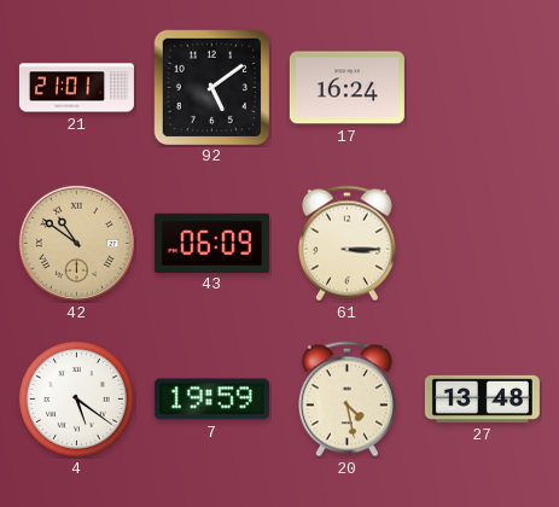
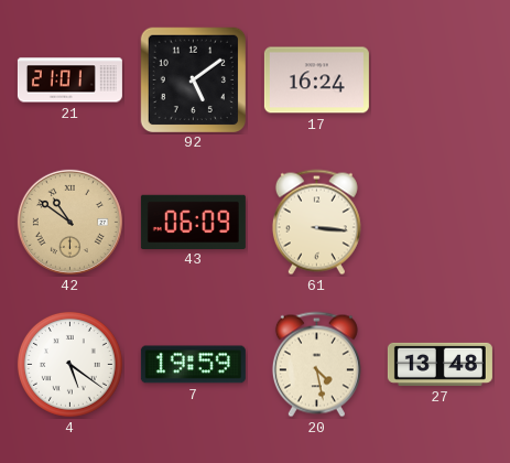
61: 3:15 -> 3:16 (316, 223)
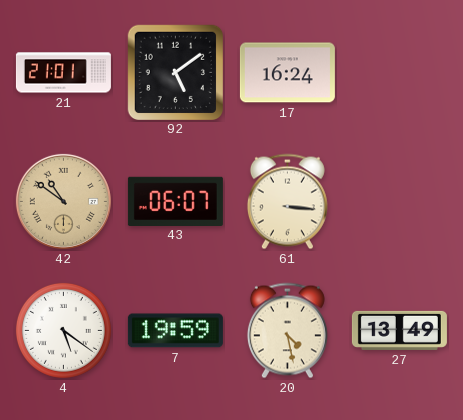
43: 06:09 -> 06:07 (175, 201)
27: 13:48 -> 13:49 (399, 330)
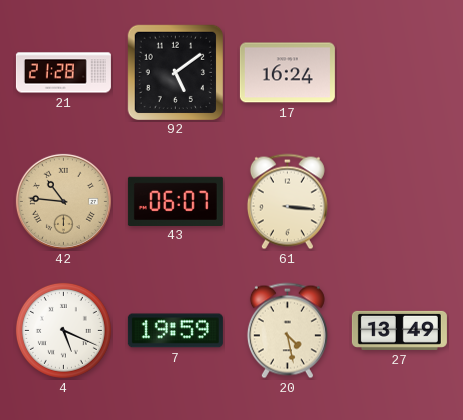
21: 21:01 -> 21:28 (63, 73)
42: 10:51 -> 10:46 (63, 201)
4: 5:21 -> 5:19 (63, 330)
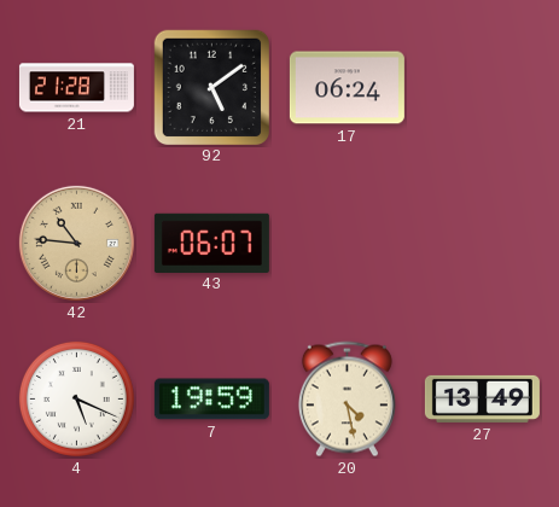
17: 16:24 -> 06:24 (347, 88)
61: 3:16 -> none (287, 202)
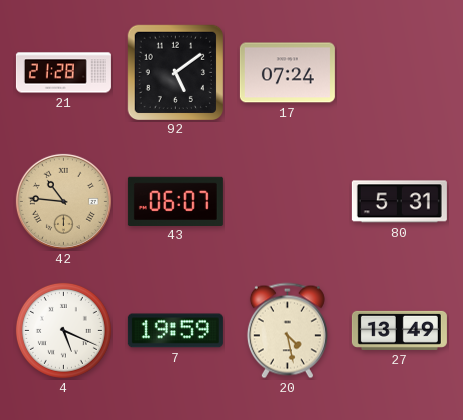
17: 06:24 -> 07:24 (287, 73)
80: none -> 5:31 (399, 202)
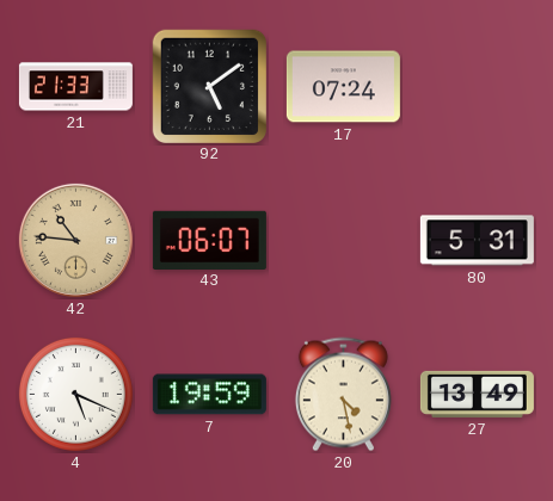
21: 21:28 -> 21:33 (75, 87)
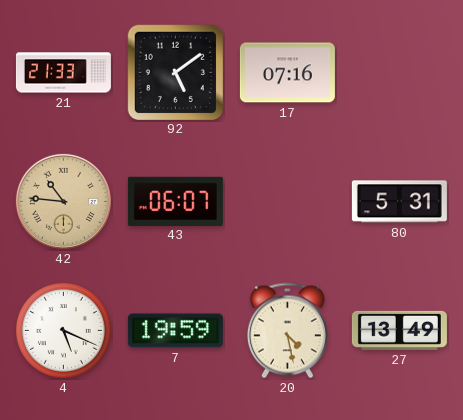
17: 07:24 -> 07:16 (287, 73)
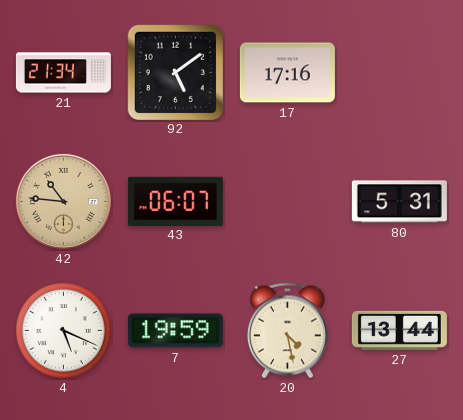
21: 21:33 -> 21:34 (63, 73)
17: 07:16 -> 17:16 (287, 73)
27: 13:49 -> 13:44 (399, 330)
